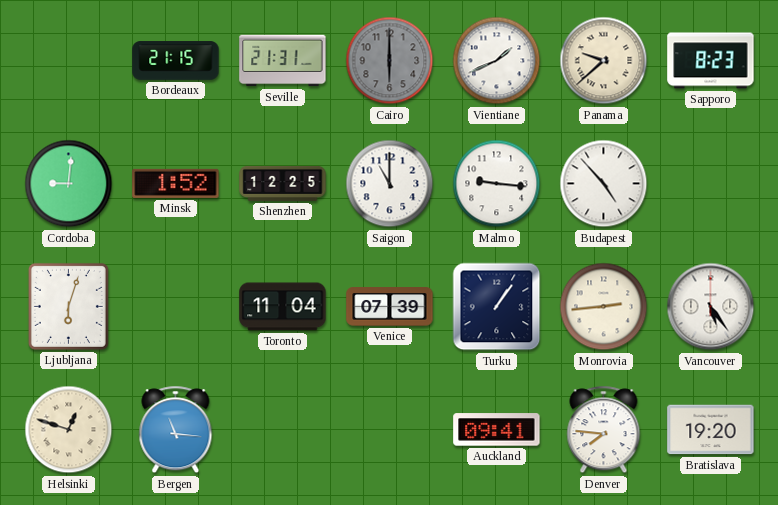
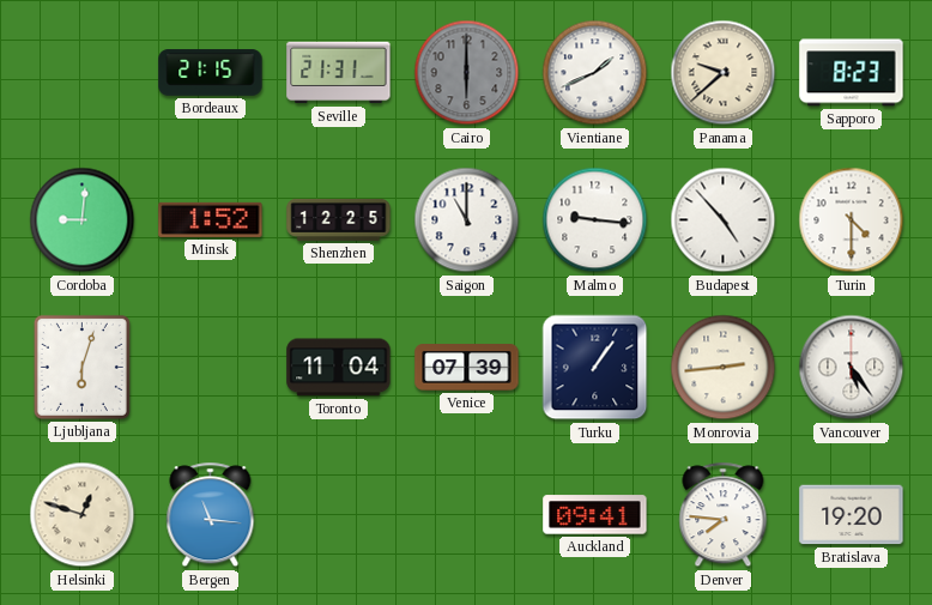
Turin: none -> 4:30 (852, 220)
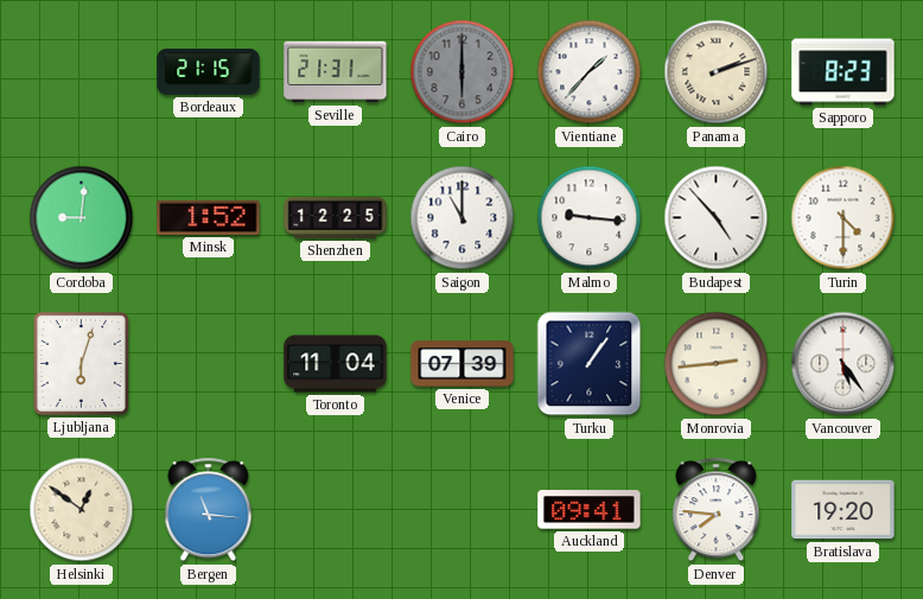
Vientiane: 1:41 -> 1:37 (590, 72)
Panama: 9:38 -> 2:12 (717, 72)
Helsinki: 12:48 -> 12:51 (82, 510)
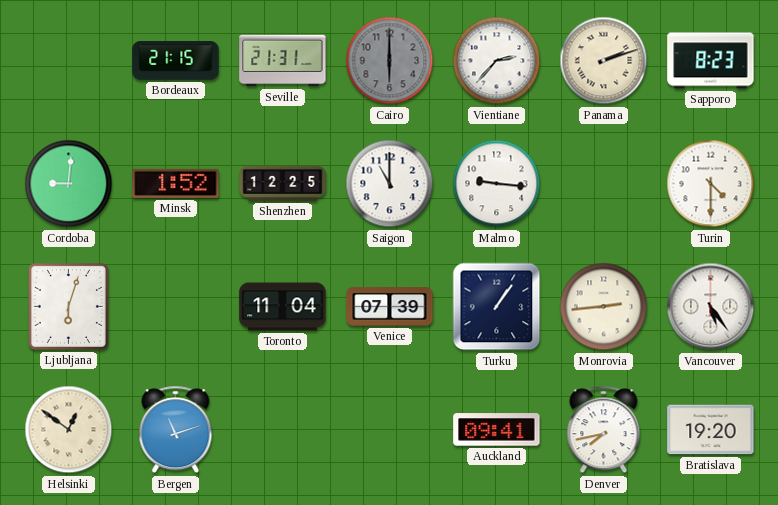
Vientiane: 1:37 -> 2:37 (497, 61)
Budapest: 4:53 -> none (717, 218)
Bergen: 11:16 -> 11:12 (176, 430)
Denver: 7:46 -> 7:43 (604, 430)
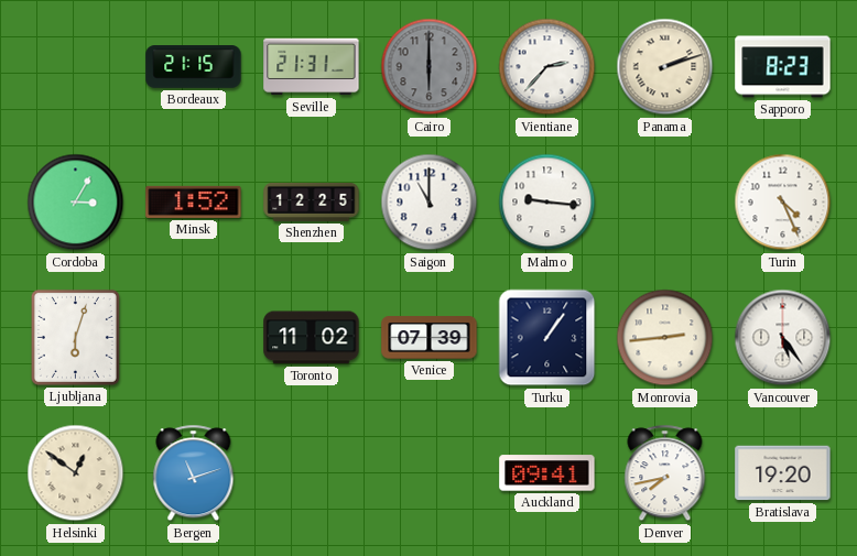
Cordoba: 9:01 -> 3:05 (76, 203)
Turin: 4:30 -> 4:26 (783, 203)
Toronto: 11:04 -> 11:02 (312, 338)
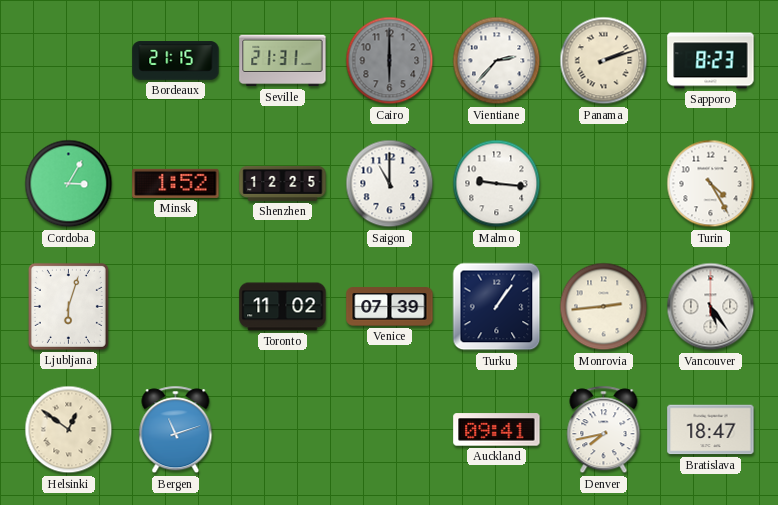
Turin: 4:26 -> 4:25 (711, 184)
Bratislava: 19:20 -> 18:47 (711, 430)
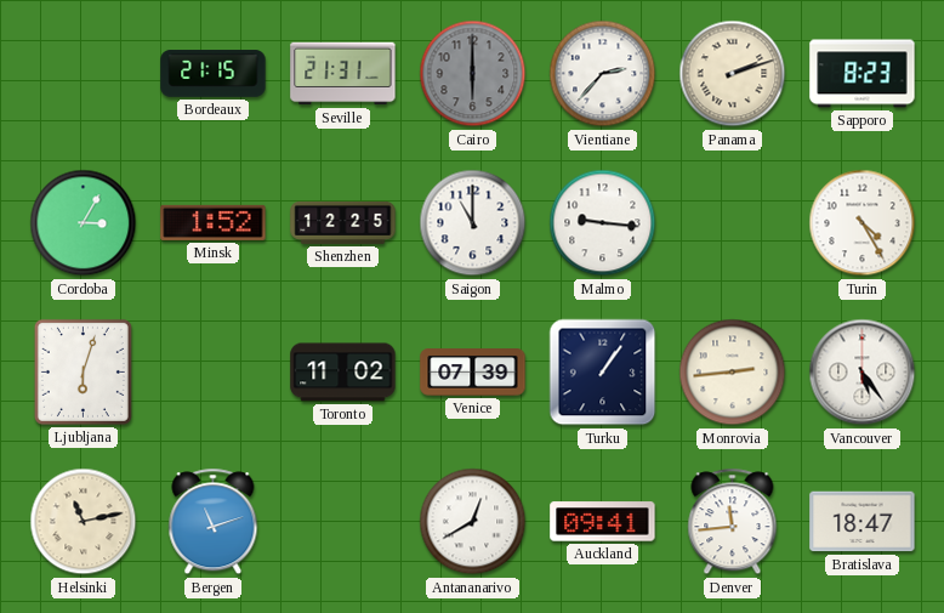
Helsinki: 12:51 -> 11:13 (84, 522)
Antananarivo: none -> 12:40 (473, 522)
Denver: 7:43 -> 11:44 (733, 522)
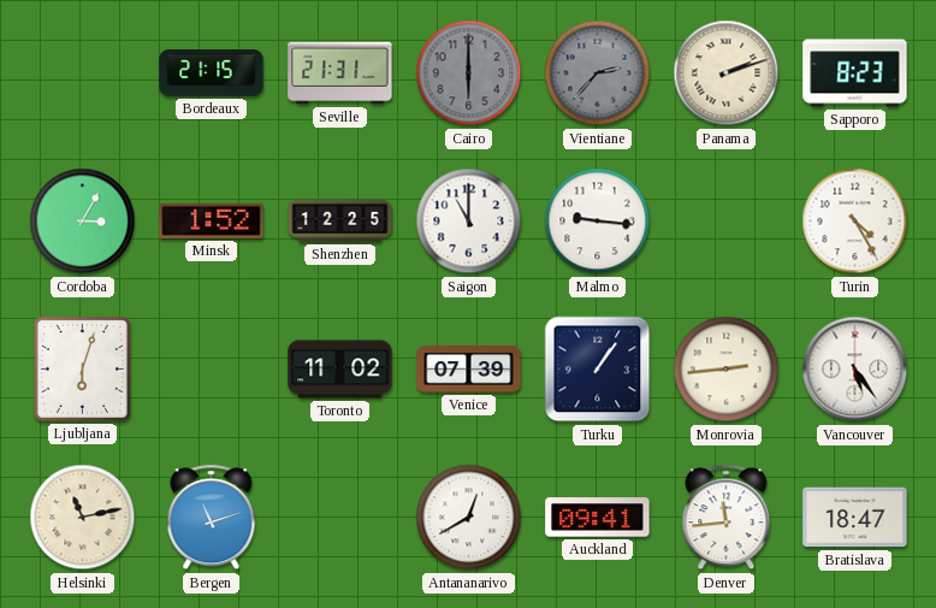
Vientiane dial: white -> grey (598, 73)
